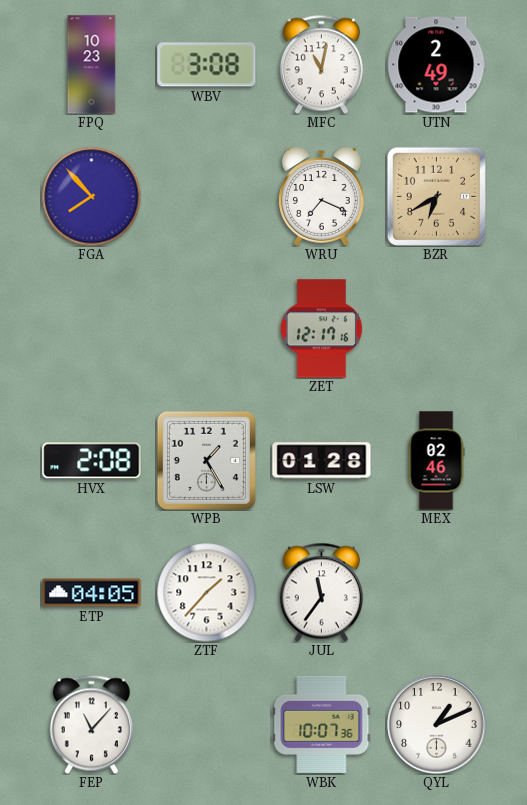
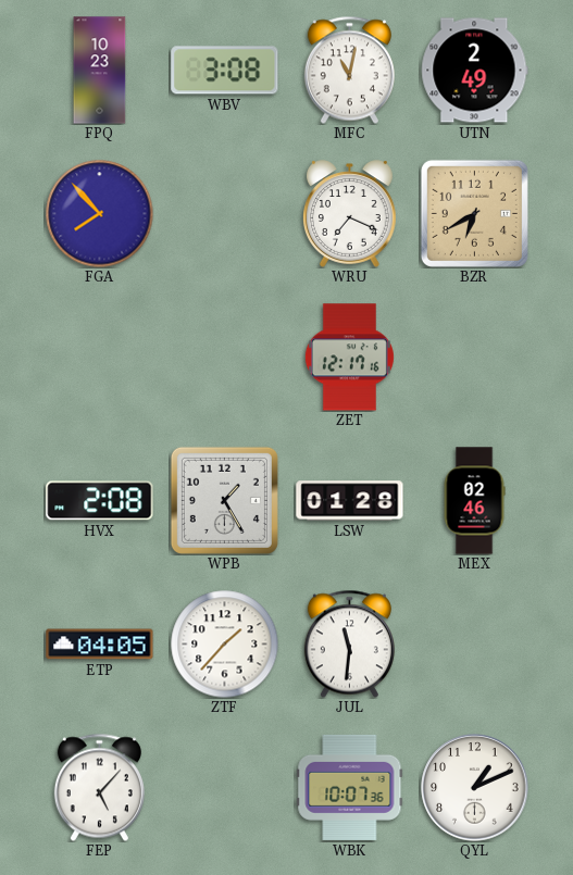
JUL: 11:36 -> 11:31 (349, 643)
FEP: 11:07 -> 5:07 (99, 787)
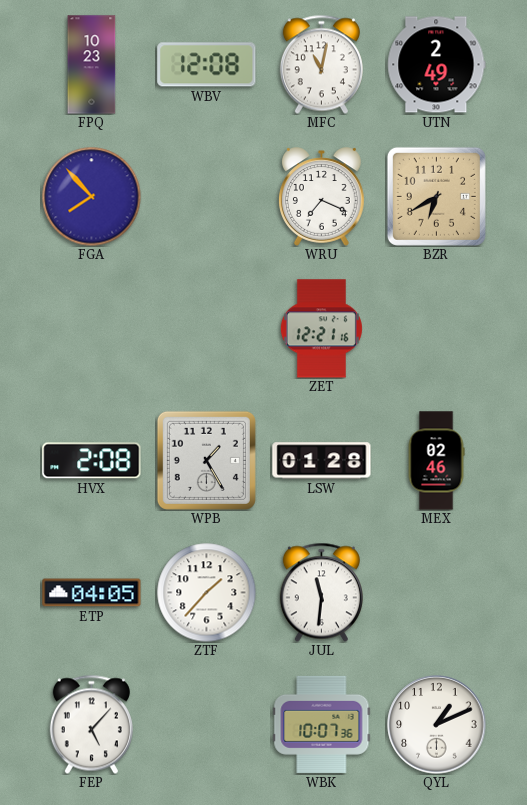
WBV: 3:08 -> 12:08 (207, 65)
ZET: 12:17 -> 12:21 (321, 329)
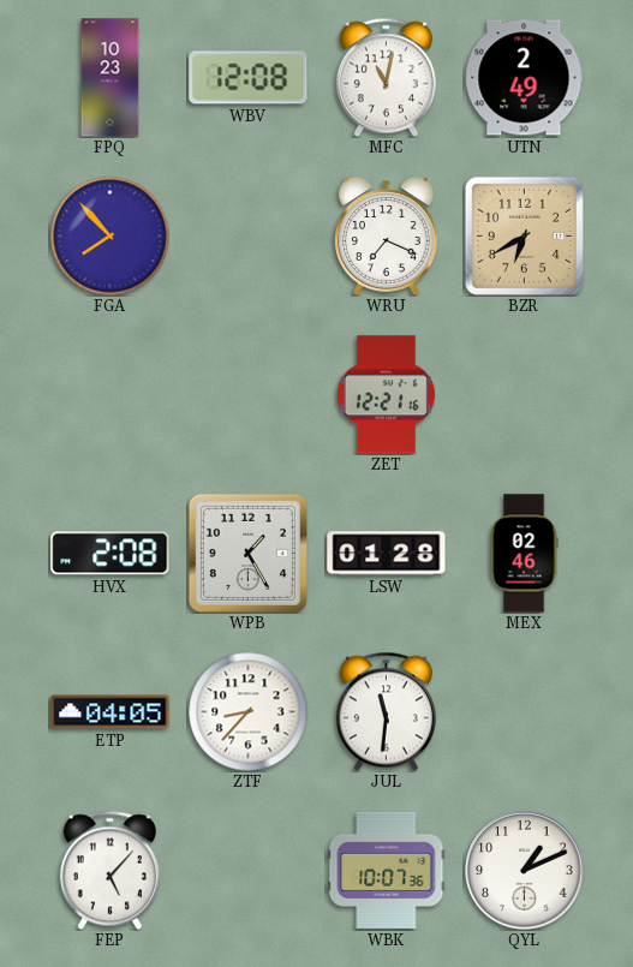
ZTF: 1:37 -> 8:37 (249, 712)
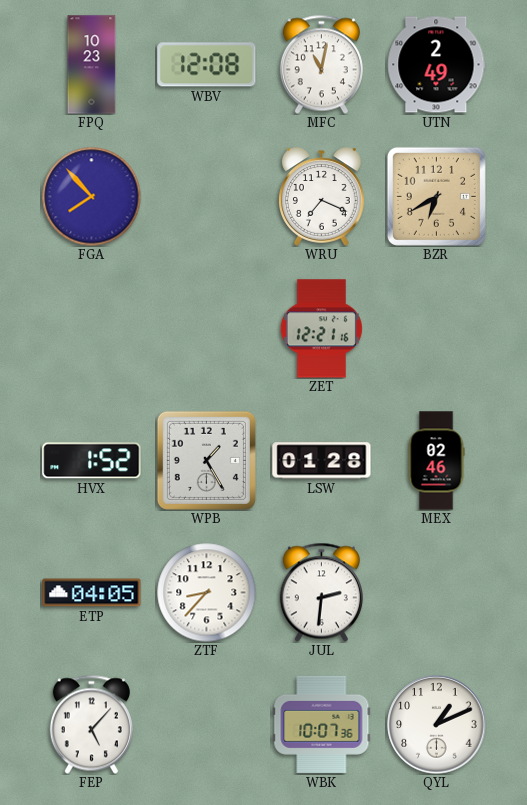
HVX: 2:08 -> 1:52 (92, 461)
JUL: 11:31 -> 2:31 (321, 592)
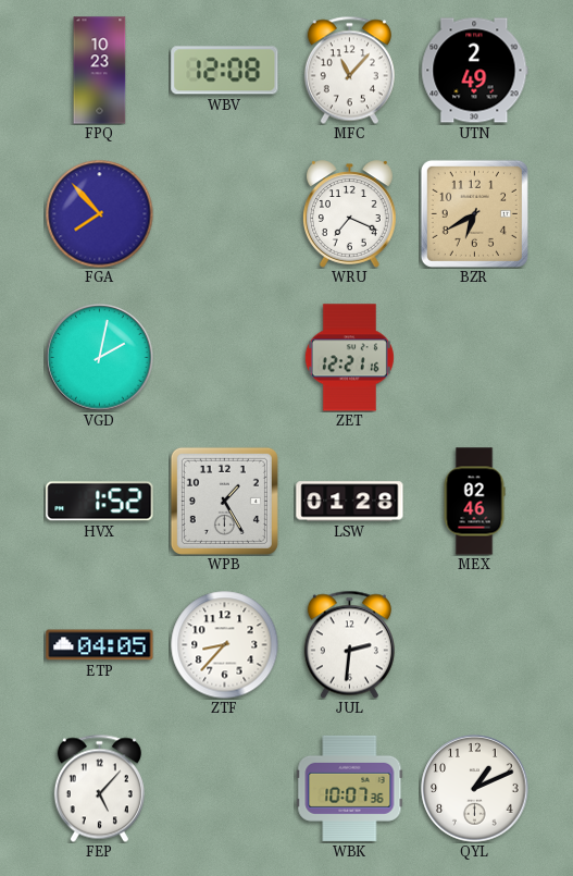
MFC: 11:02 -> 11:07 (349, 70)
VGD: none -> 2:02 (100, 358)
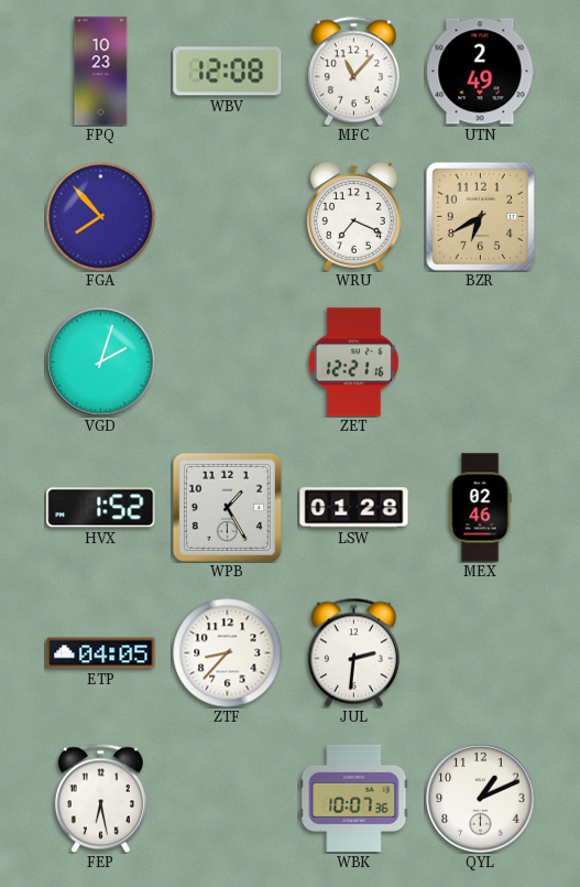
VGD: 2:02 -> 2:03 (101, 363)
FEP: 5:07 -> 6:28 (100, 798)
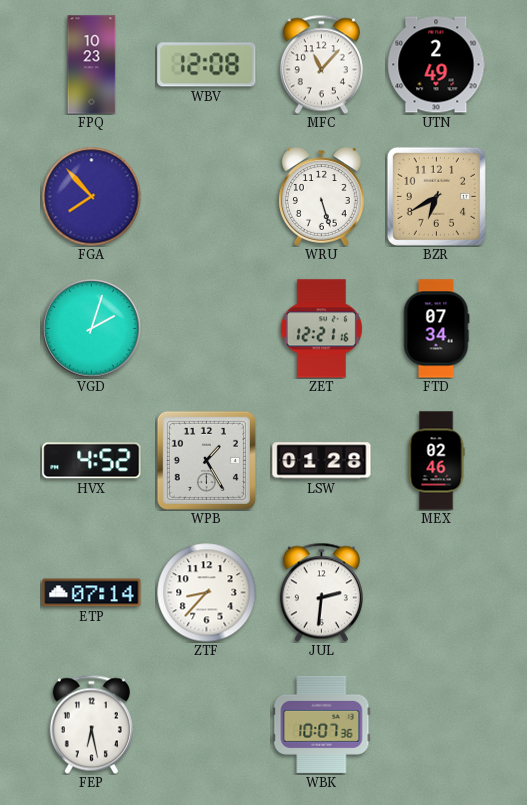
WRU: 7:19 -> 5:27 (322, 197)
FTD: none -> 07:34 (437, 329)
HVX: 1:52 -> 4:52 (92, 461)
ETP: 04:05 -> 07:14 (92, 593)
QYL: 1:11 -> none (481, 799)
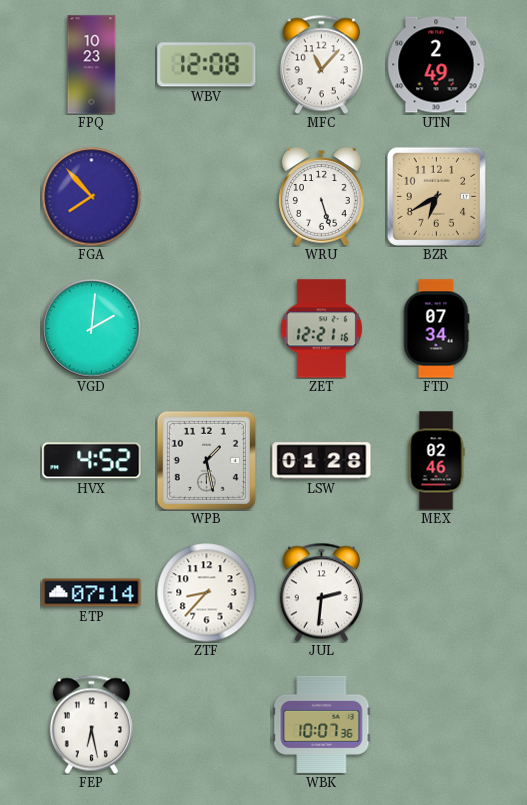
VGD: 2:03 -> 2:01 (92, 329)
WPB: 1:25 -> 1:28 (206, 460)
